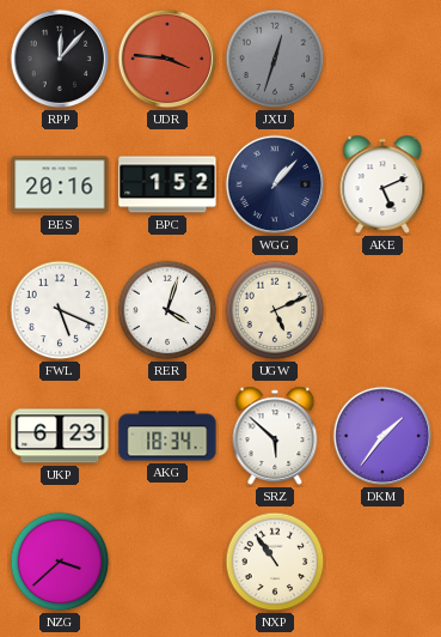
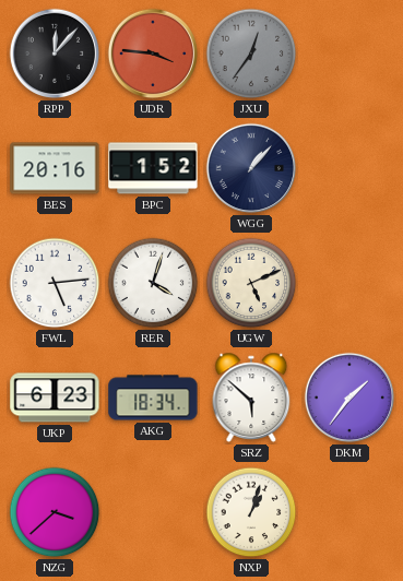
JXU: 12:33 -> 12:36 (251, 54)
AKE: 5:11 -> none (382, 184)
FWL: 5:19 -> 5:14 (55, 283)
NXP: 10:54 -> 1:03 (251, 512)
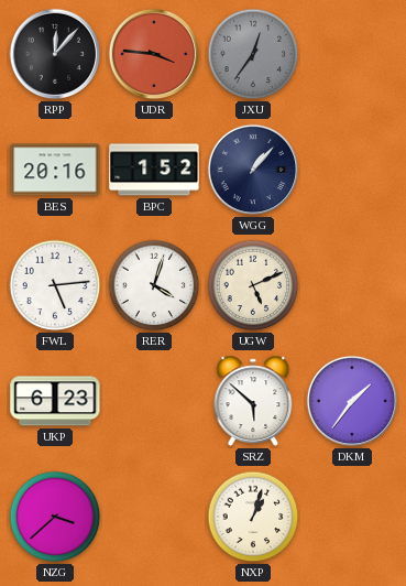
AKG: 18:34 -> none (153, 398)
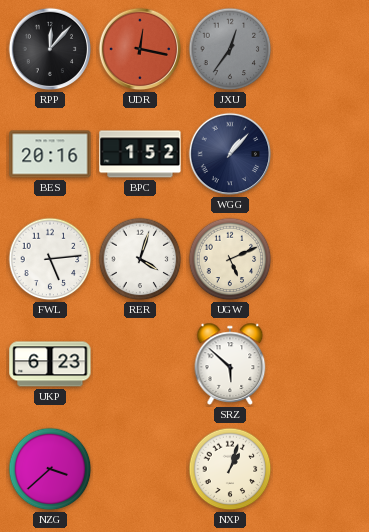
UDR: 3:46 -> 12:17 (140, 49)
DKM: 1:36 -> none (352, 401)
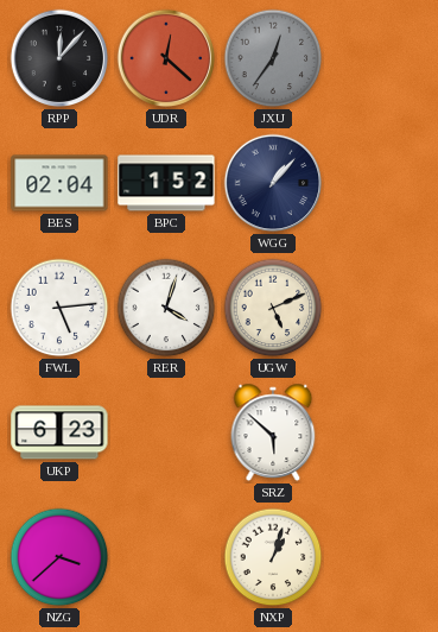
UDR: 12:17 -> 12:22 (166, 58)
BES: 20:16 -> 02:04 (59, 183)
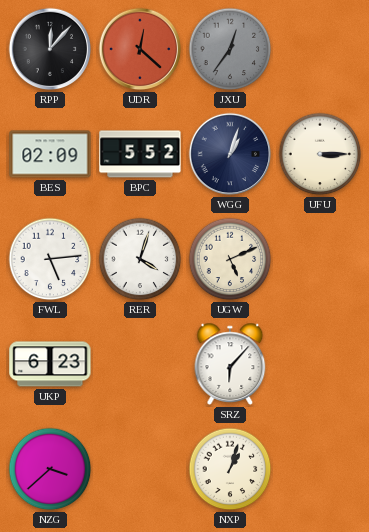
BES: 02:04 -> 02:09 (50, 154)
BPC: 1:52 -> 5:52 (140, 154)
WGG: 1:07 -> 1:03 (230, 154)
UFU: none -> 3:15 (320, 154)
SRZ: 5:52 -> 6:07 (230, 364)
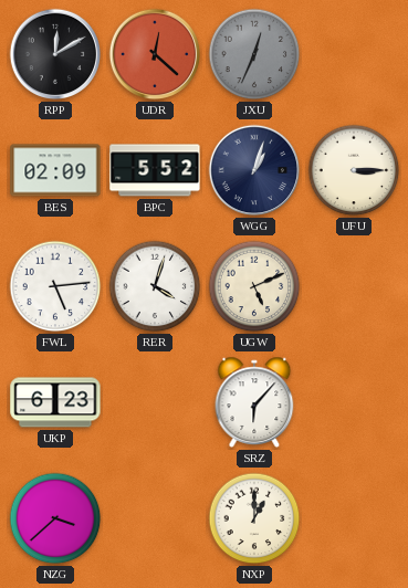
RPP: 12:07 -> 12:10 (55, 54)
JXU: 12:36 -> 12:34 (254, 54)
NXP: 1:03 -> 1:00 (254, 518)
